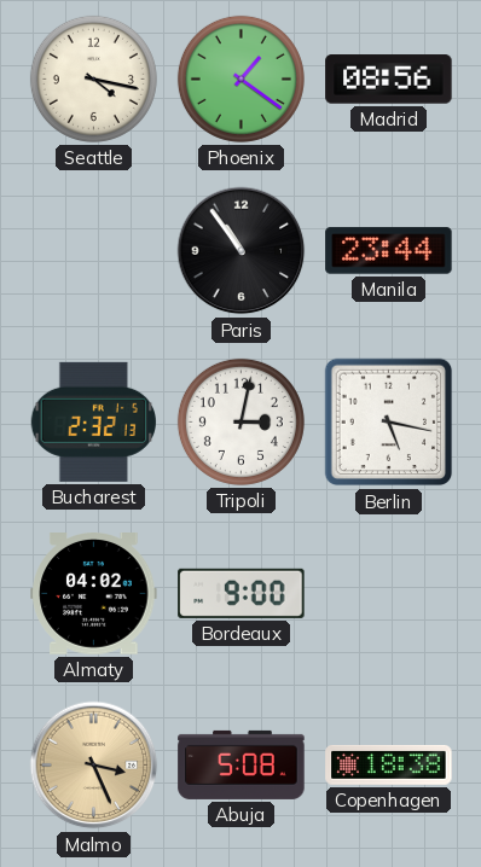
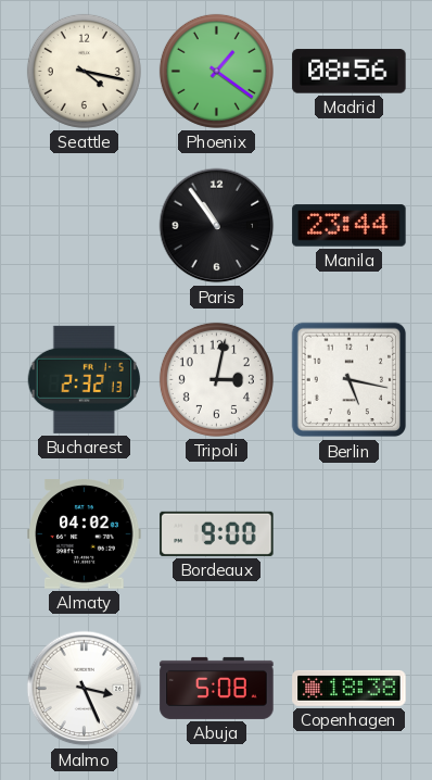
Malmo dial: champagne -> white (85, 689)
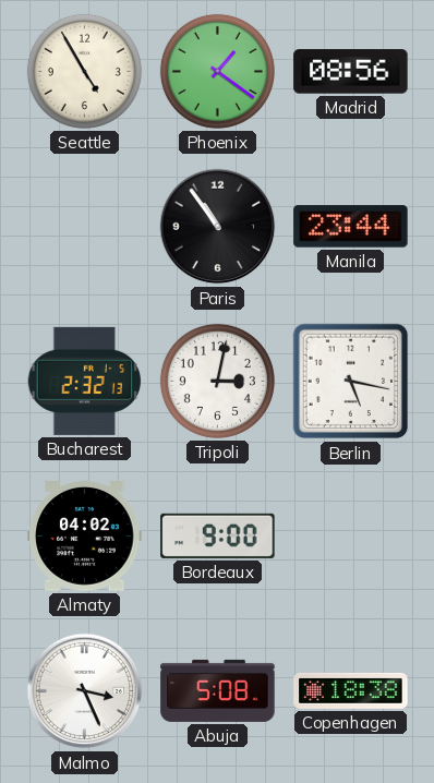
Seattle: 4:17 -> 4:55 (84, 71)
